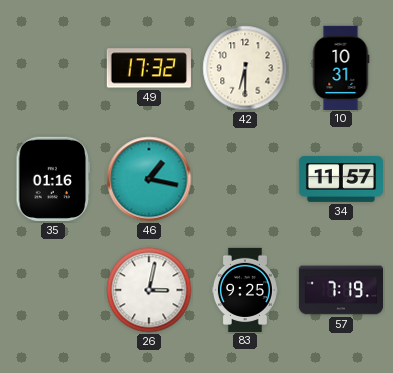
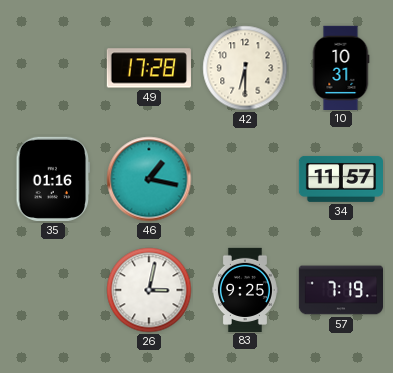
49: 17:32 -> 17:28 (149, 68)
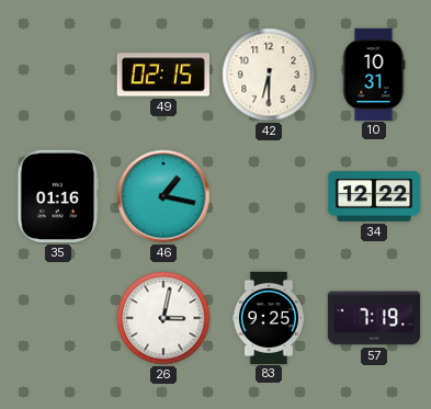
49: 17:28 -> 02:15 (163, 75)
34: 11:57 -> 12:22 (373, 196)
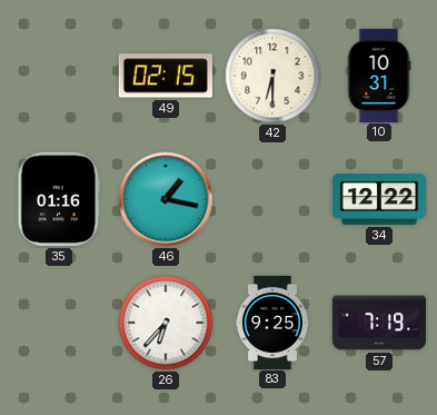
26: 3:02 -> 6:37 (166, 323)
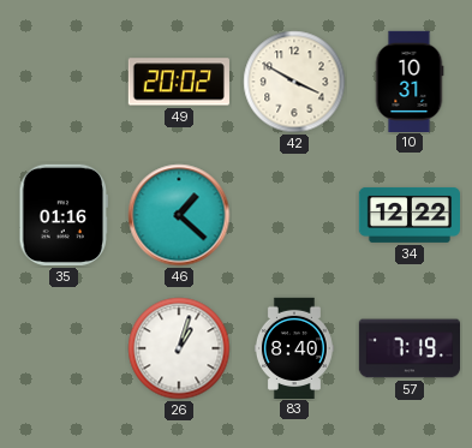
49: 02:15 -> 20:02 (179, 82)
42: 6:30 -> 3:50 (294, 82)
46: 1:17 -> 1:22 (179, 215)
26: 6:37 -> 1:03 (179, 348)
83: 9:25 -> 8:40 (294, 347)
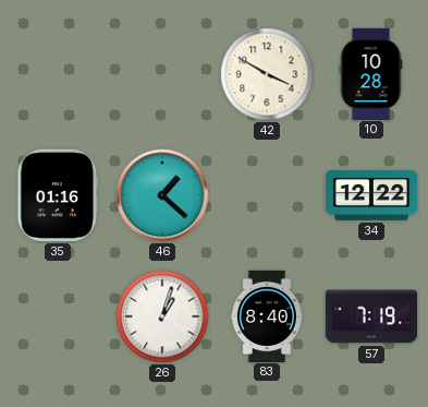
49: 20:02 -> none (179, 82)
10: 10:31 -> 10:28 (371, 73)
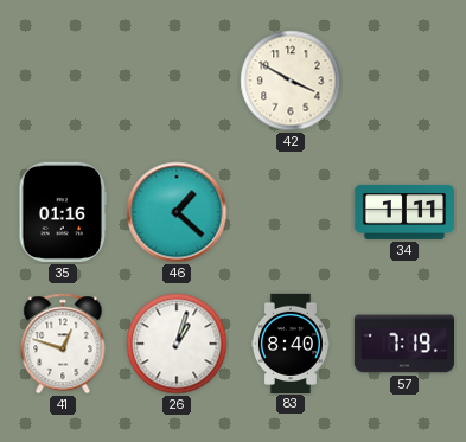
10: 10:28 -> none (371, 73)
34: 12:22 -> 1:11 (403, 212)
41: none -> 12:48 (63, 344)
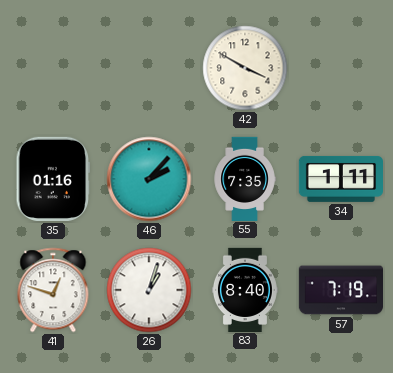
46: 1:22 -> 2:07 (149, 179)
55: none -> 7:35 (245, 178)
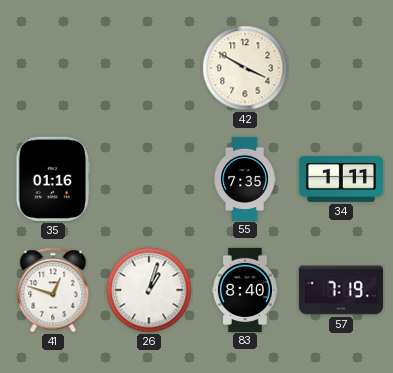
46: 2:07 -> none (149, 179)
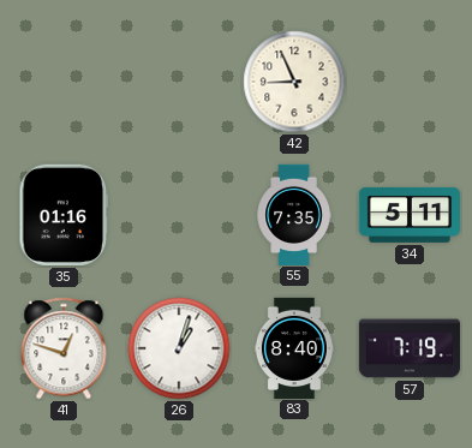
42: 3:50 -> 8:56 (294, 82)
34: 1:11 -> 5:11 (408, 215)
